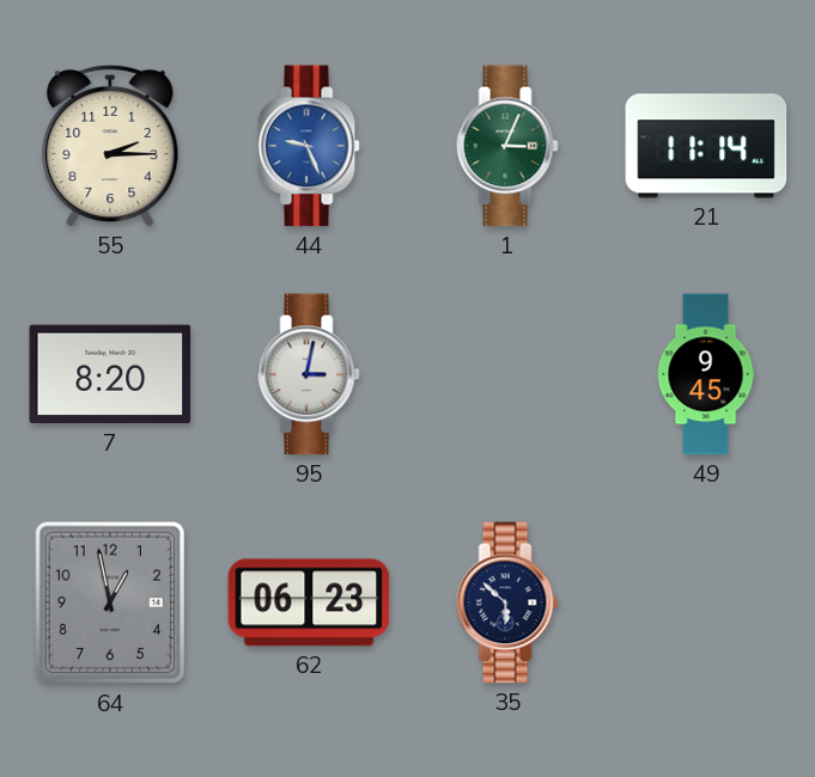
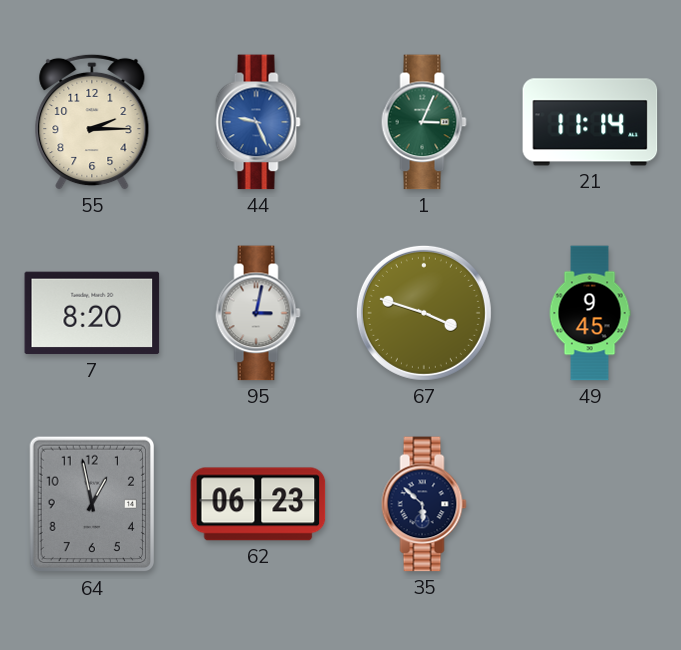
67: none -> 3:48 (424, 313)
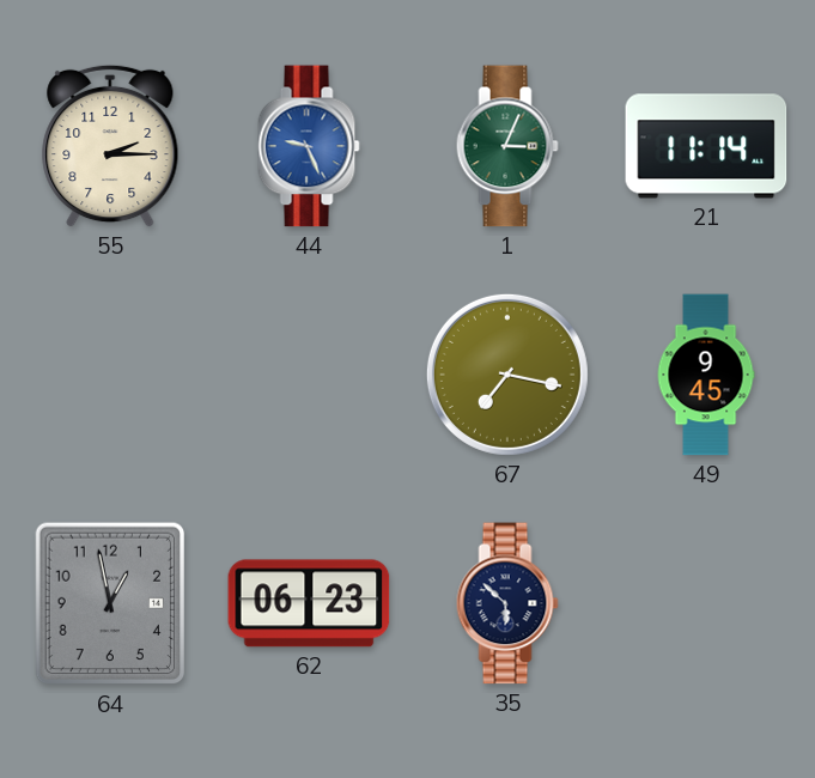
7: 8:20 -> none (92, 313)
95: 3:02 -> none (258, 313)
67: 3:48 -> 7:17 (507, 375)
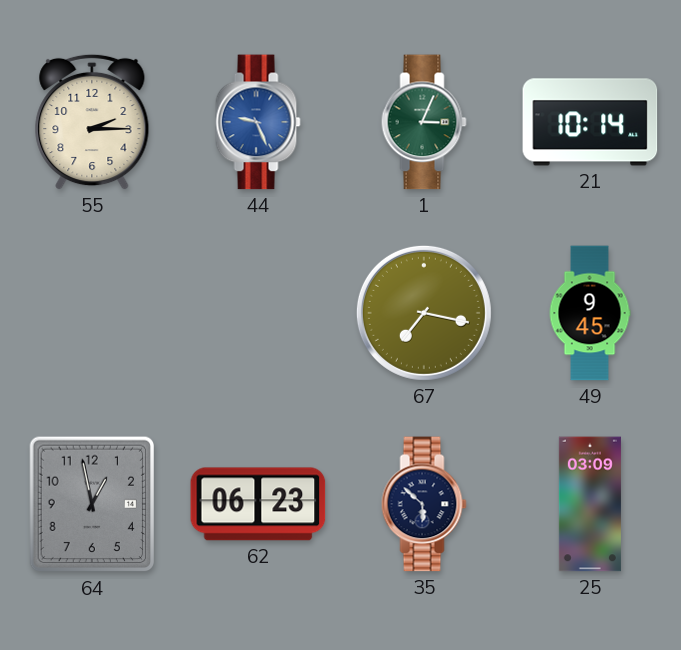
21: 11:14 -> 10:14 (590, 122)
25: none -> 03:09 (590, 504)
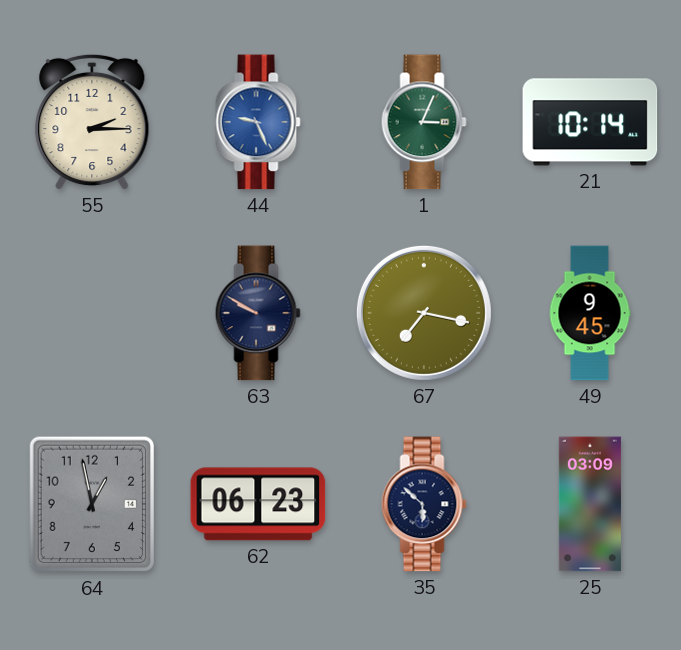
63: none -> 9:50 (258, 313)
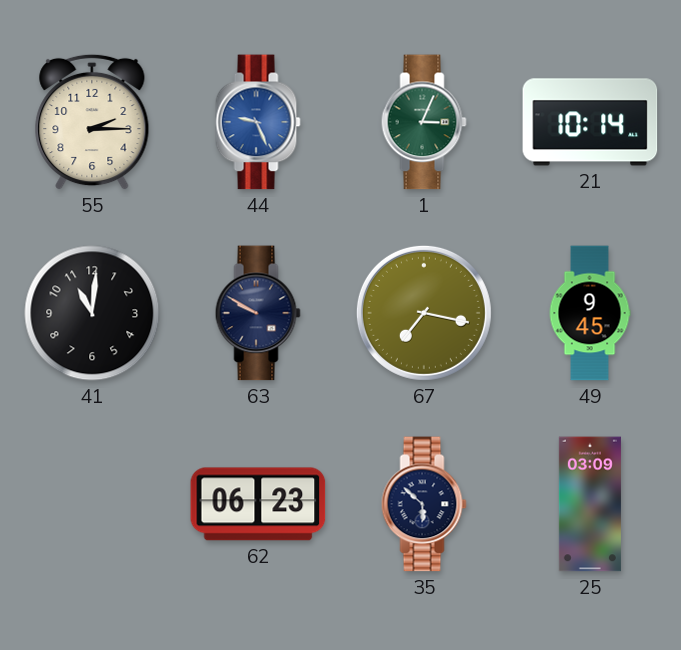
41: none -> 11:01 (92, 313)
64: 12:58 -> none (92, 504)
